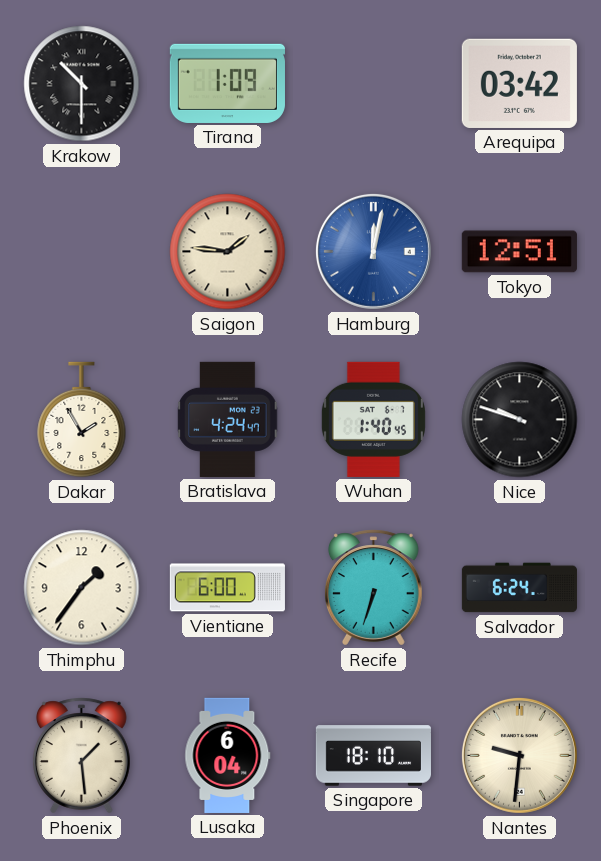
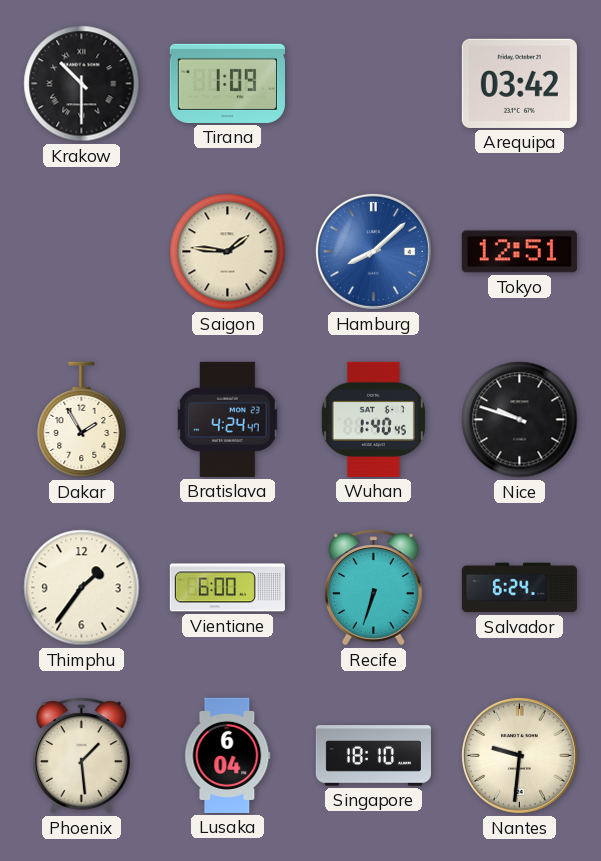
Hamburg: 12:02 -> 8:08 (373, 251)
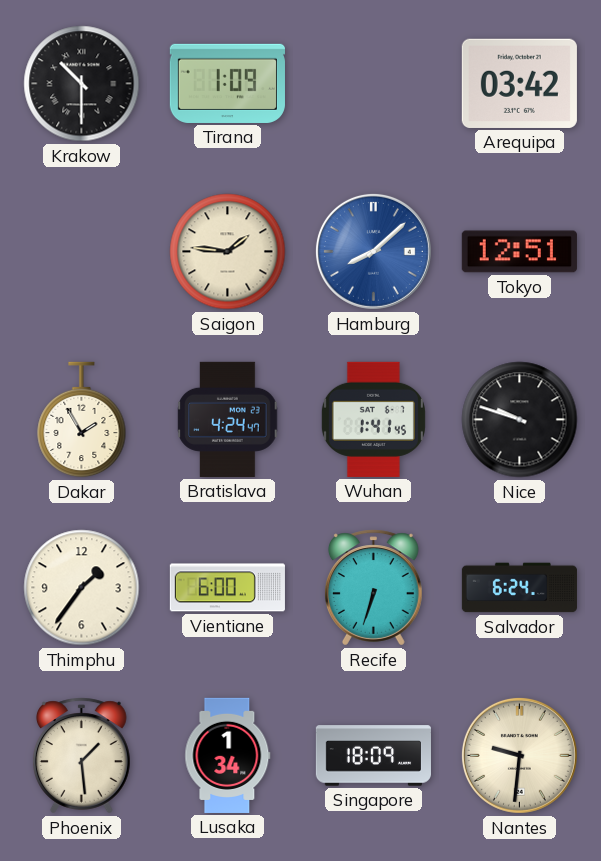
Wuhan: 1:40 -> 1:41 (373, 419)
Lusaka: 6:04 -> 1:34 (228, 755)
Singapore: 18:10 -> 18:09 (373, 756)
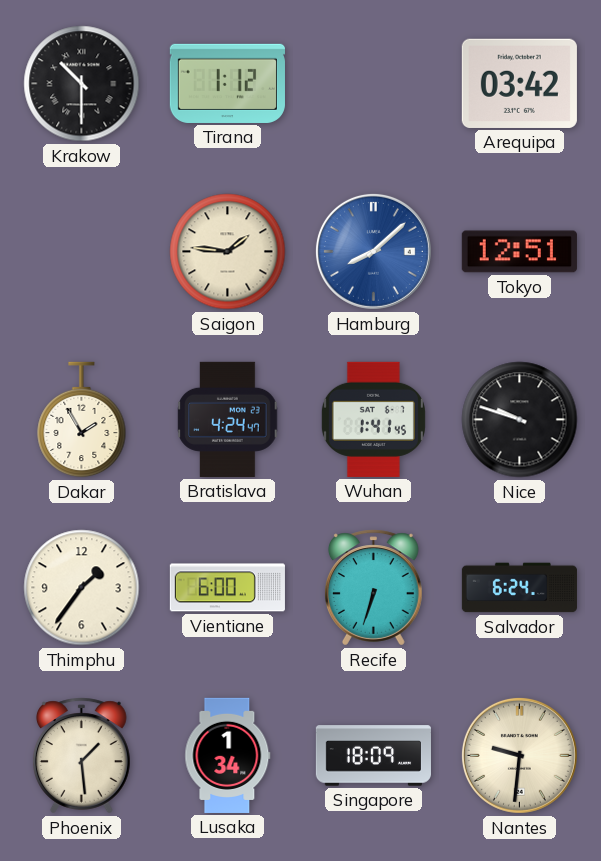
Tirana: 1:09 -> 1:12 (227, 83)
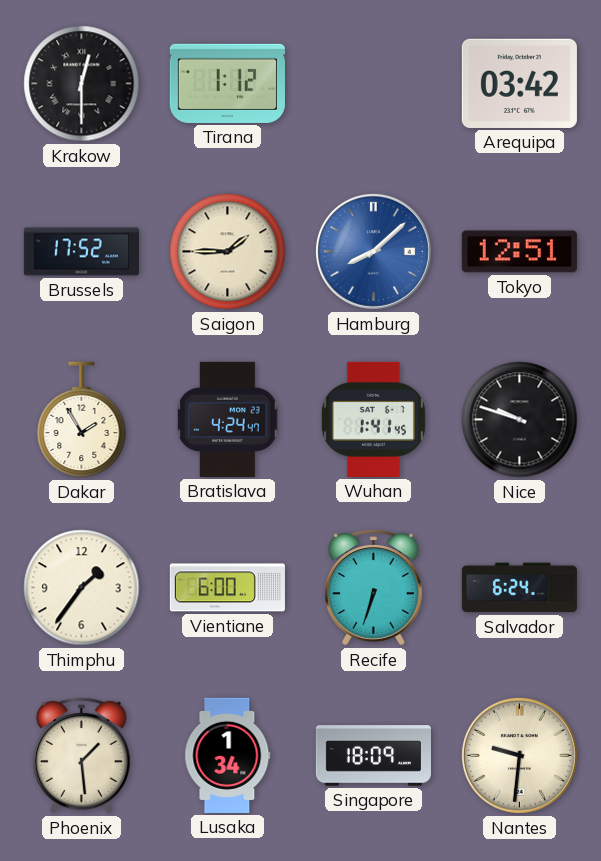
Krakow: 10:30 -> 12:30 (82, 84)
Brussels: none -> 17:52 (81, 252)
Saigon: 1:46 -> 1:45 (228, 252)
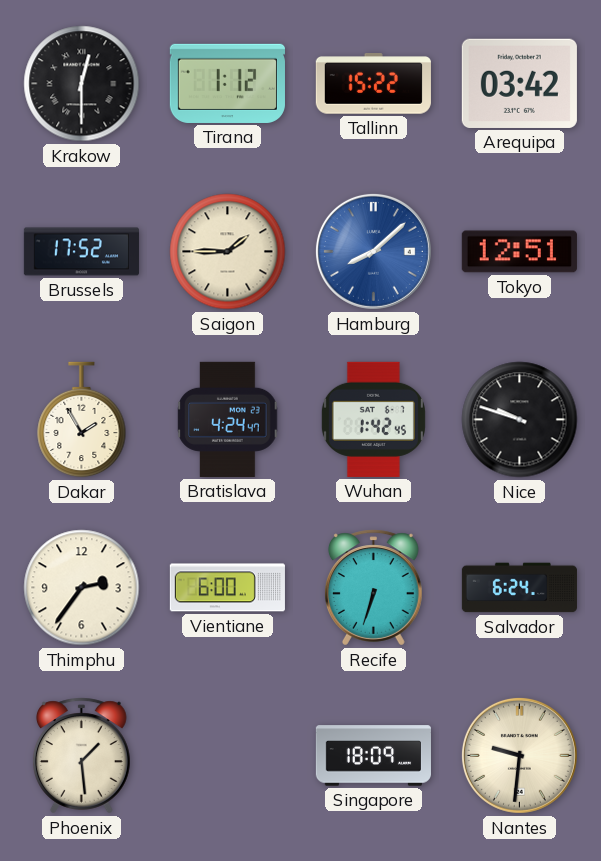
Tallinn: none -> 15:22 (373, 84)
Wuhan: 1:41 -> 1:42 (373, 419)
Thimphu: 1:36 -> 2:36 (82, 588)
Lusaka: 1:34 -> none (228, 755)
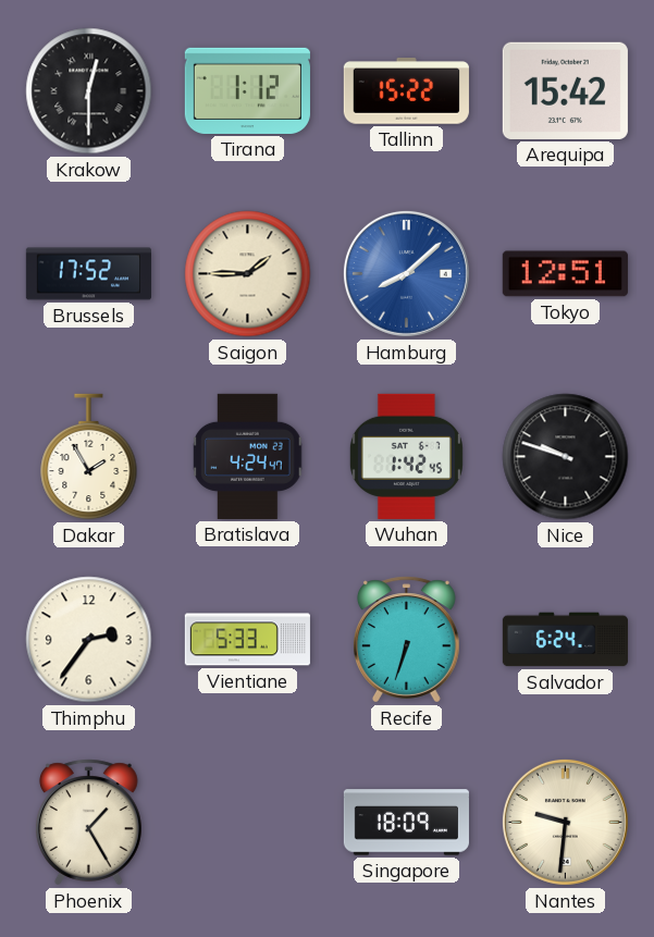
Arequipa: 03:42 -> 15:42 (565, 90)
Vientiane: 6:00 -> 5:33 (247, 640)
Phoenix: 1:29 -> 1:25 (88, 823)
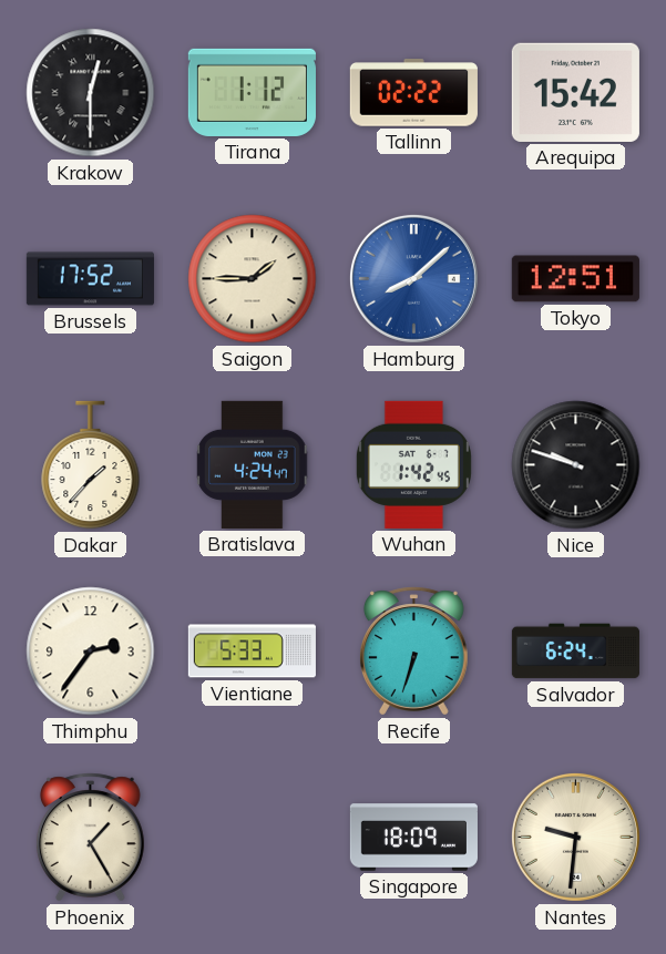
Tallinn: 15:22 -> 02:22 (413, 93)
Dakar: 1:55 -> 1:37 (91, 465)
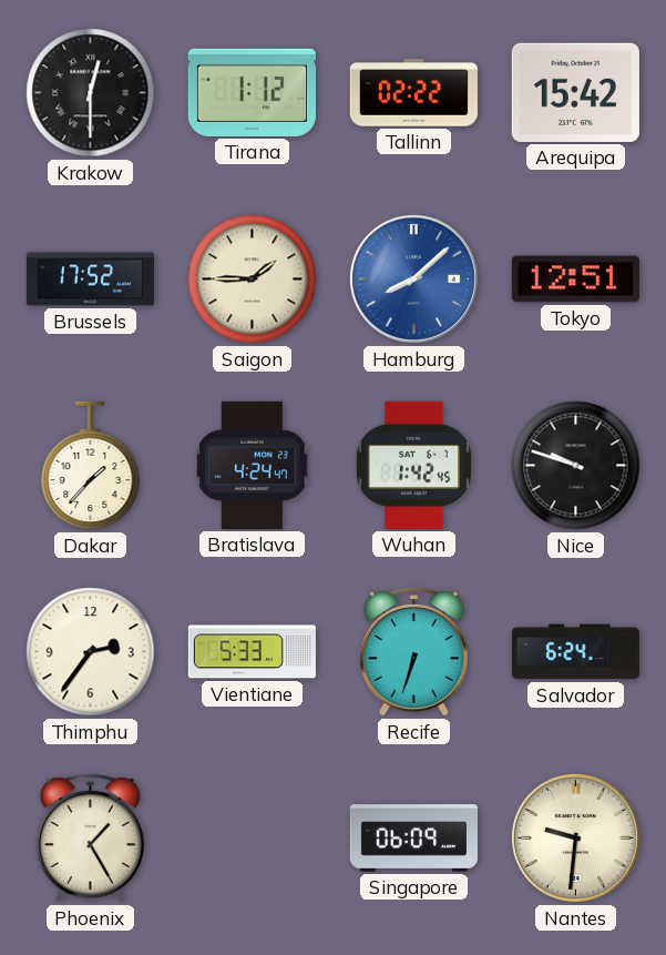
Singapore: 18:09 -> 06:09 (413, 839)
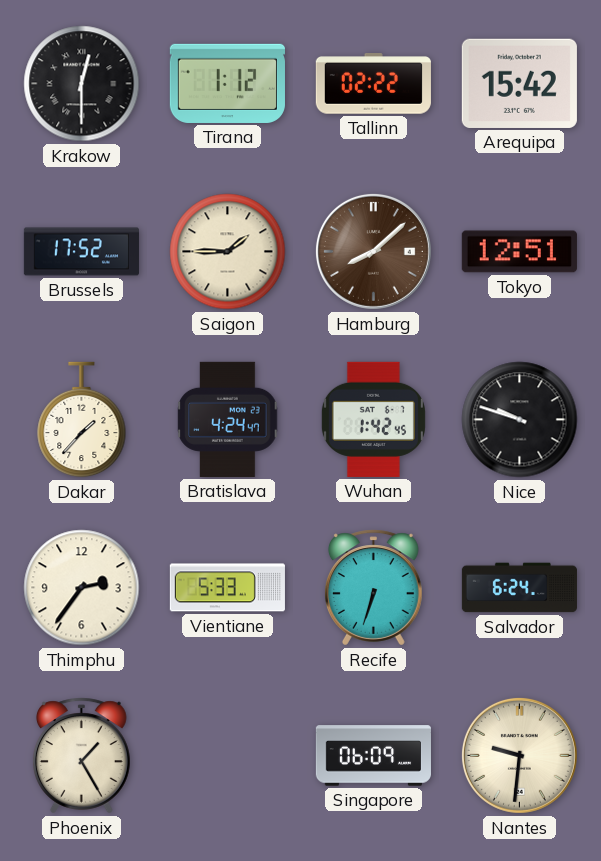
Hamburg dial: blue -> brown (373, 251)
